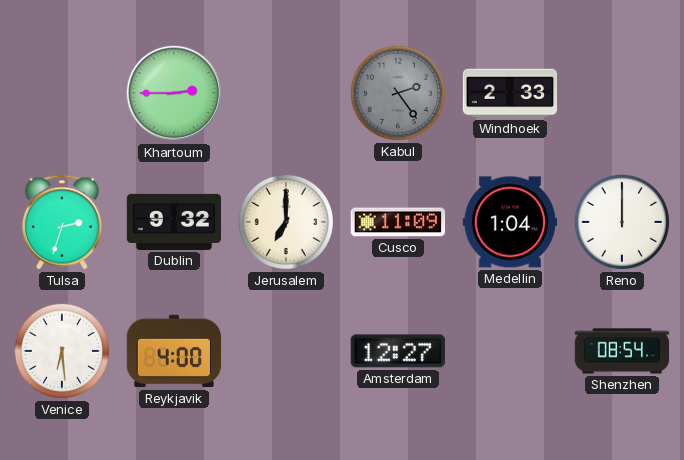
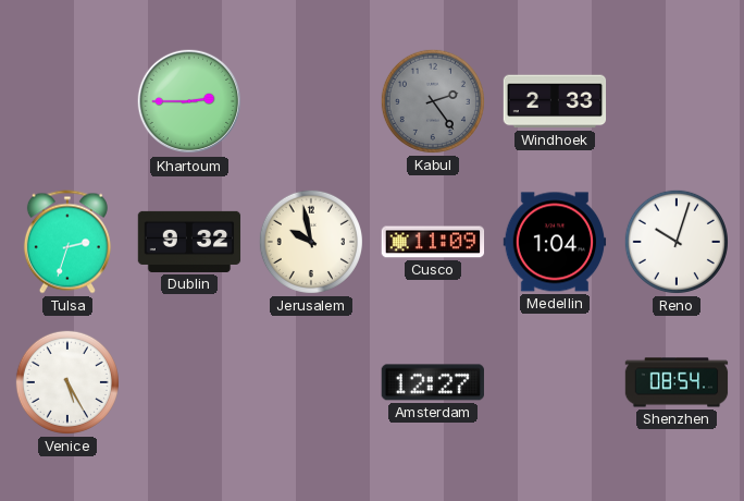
Jerusalem: 7:00 -> 9:58 (311, 242)
Reno: 12:00 -> 10:03 (677, 242)
Venice: 6:29 -> 5:25 (67, 382)
Reykjavik: 4:00 -> none (174, 351)
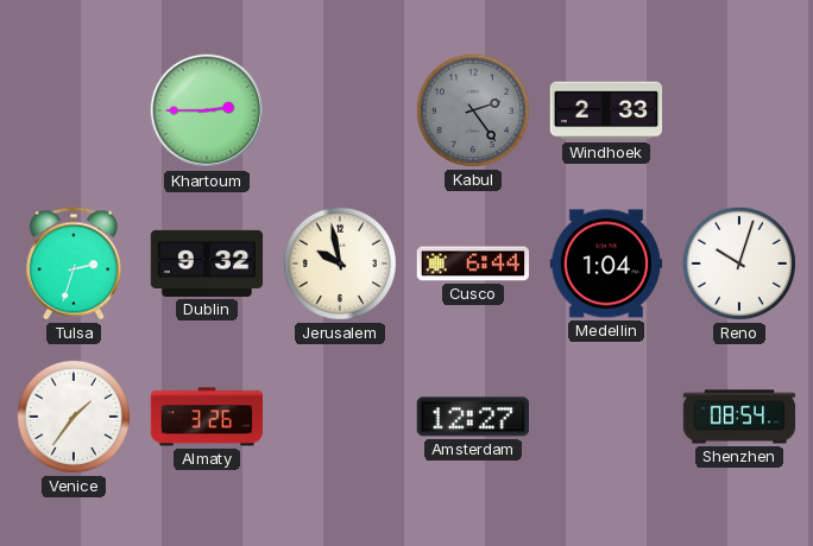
Cusco: 11:09 -> 6:44 (473, 264)
Venice: 5:25 -> 1:36 (74, 417)
Almaty: none -> 3:26 (207, 417)
